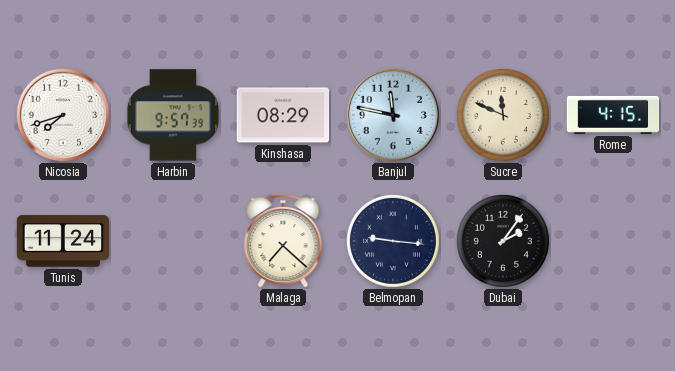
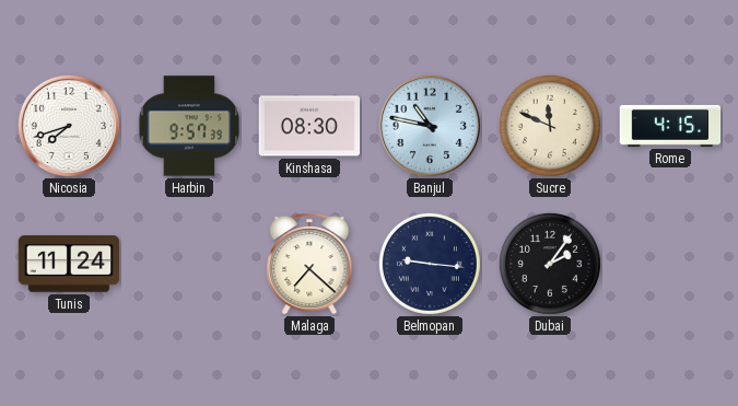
Kinshasa: 08:29 -> 08:30 (309, 126)
Banjul: 11:47 -> 10:47 (430, 126)
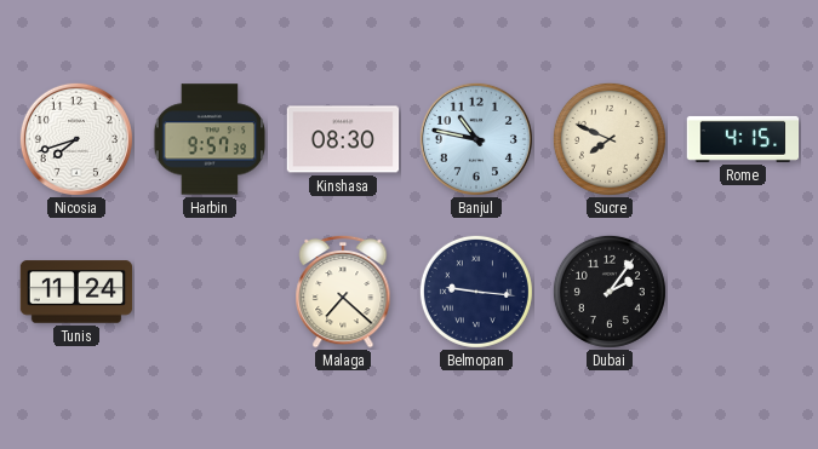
Sucre: 11:49 -> 7:49 (610, 139)
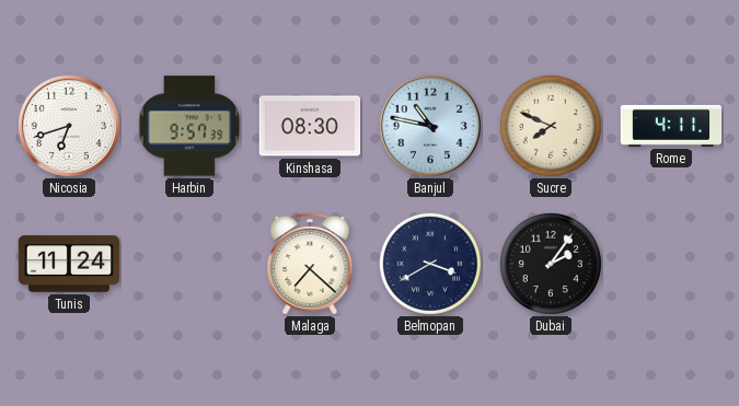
Nicosia: 7:42 -> 6:42 (69, 126)
Rome: 4:15 -> 4:11 (671, 126)
Belmopan: 9:16 -> 3:40 (430, 264)
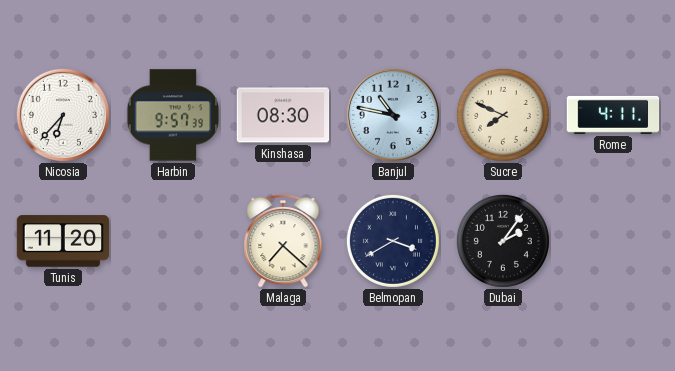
Nicosia: 6:42 -> 6:37 (63, 115)
Tunis: 11:24 -> 11:20 (63, 241)
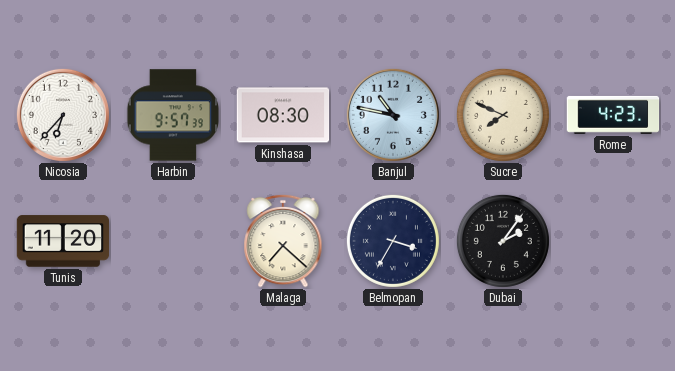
Rome: 4:11 -> 4:23 (613, 115)
Belmopan: 3:40 -> 3:35 (393, 241)
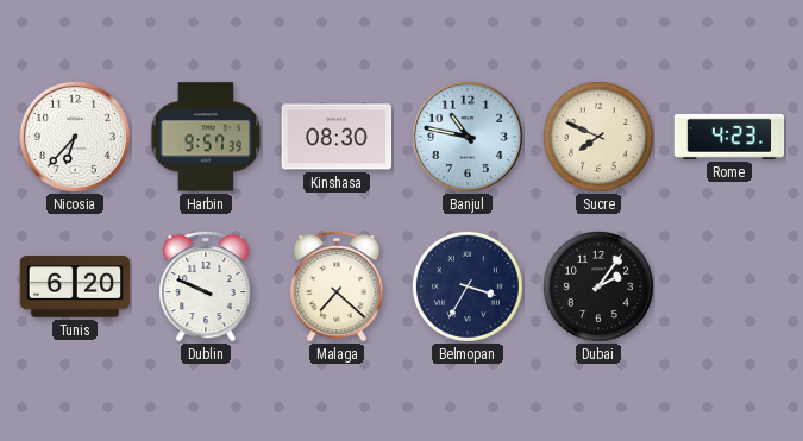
Tunis: 11:20 -> 6:20 (75, 286)
Dublin: none -> 9:49 (206, 286)
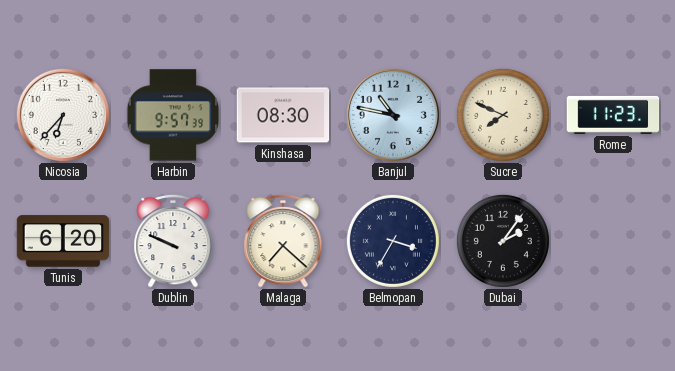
Rome: 4:23 -> 11:23 (613, 115)
